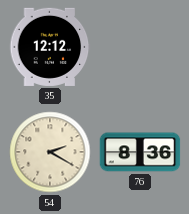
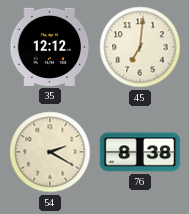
45: none -> 7:01 (140, 47)
76: 8:36 -> 8:38 (140, 152)
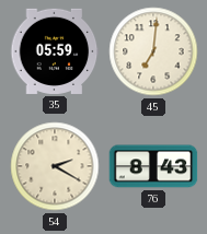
35: 12:12 -> 05:59 (55, 51)
76: 8:38 -> 8:43 (153, 166)
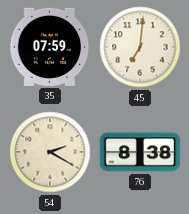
35: 05:59 -> 07:59 (50, 47)
76: 8:43 -> 8:38 (140, 152)
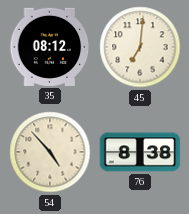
35: 07:59 -> 08:12 (50, 47)
54: 2:20 -> 4:53 (50, 152)
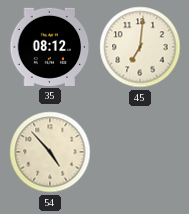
76: 8:38 -> none (140, 152)
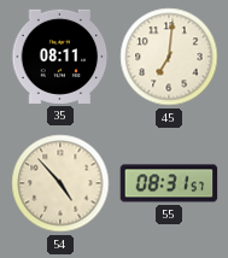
35: 08:12 -> 08:11 (60, 57)
55: none -> 08:31 (169, 183)
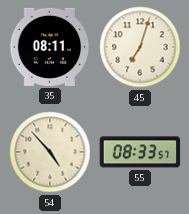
45: 7:01 -> 7:03 (140, 47)
55: 08:31 -> 08:33 (140, 152)
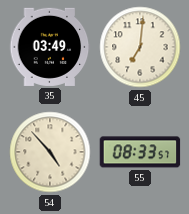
35: 08:11 -> 03:49 (50, 47)
45: 7:03 -> 7:01 (140, 47)
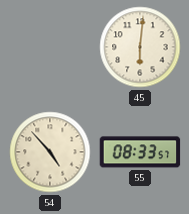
35: 03:49 -> none (50, 47)
45: 7:01 -> 6:01 (140, 47)
